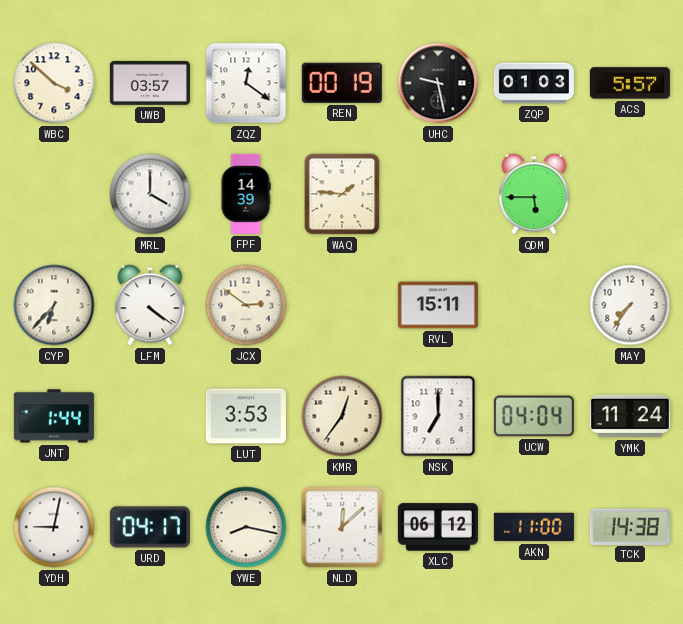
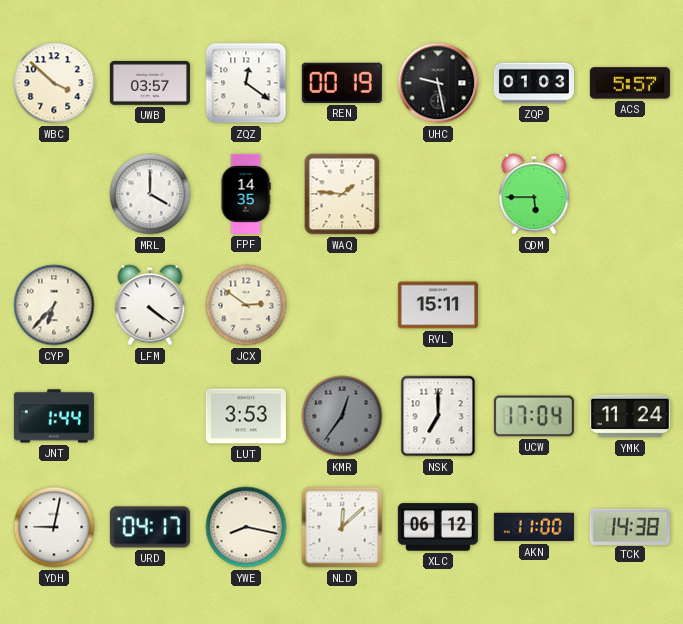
FPF: 14:39 -> 14:35 (246, 194)
MAY: 7:36 -> none (630, 305)
KMR dial: cream -> grey (342, 416)
UCW: 04:04 -> 17:04 (534, 416)
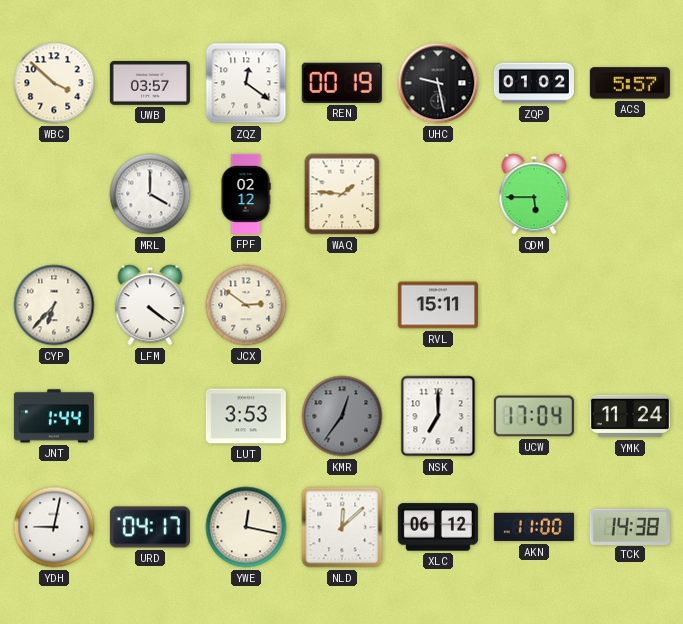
ZQP: 01:03 -> 01:02 (534, 83)
FPF: 14:35 -> 02:12 (246, 194)
YWE: 8:17 -> 12:17 (246, 527)
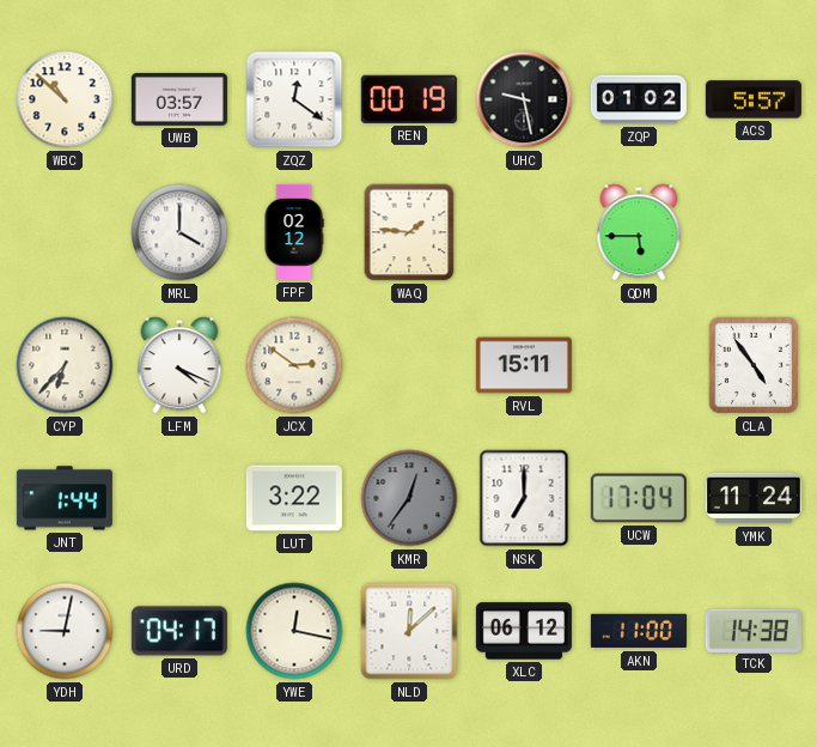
WBC: 3:52 -> 10:52 (65, 99)
LFM: 4:21 -> 4:19 (179, 365)
CLA: none -> 4:54 (754, 365)
LUT: 3:53 -> 3:22 (294, 498)
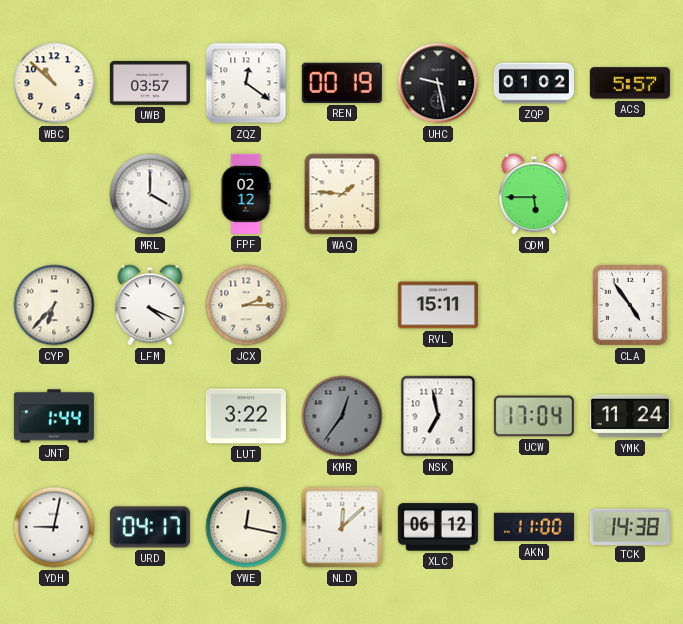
JCX: 2:51 -> 2:15 (246, 305)
NSK: 7:00 -> 6:58 (438, 416)
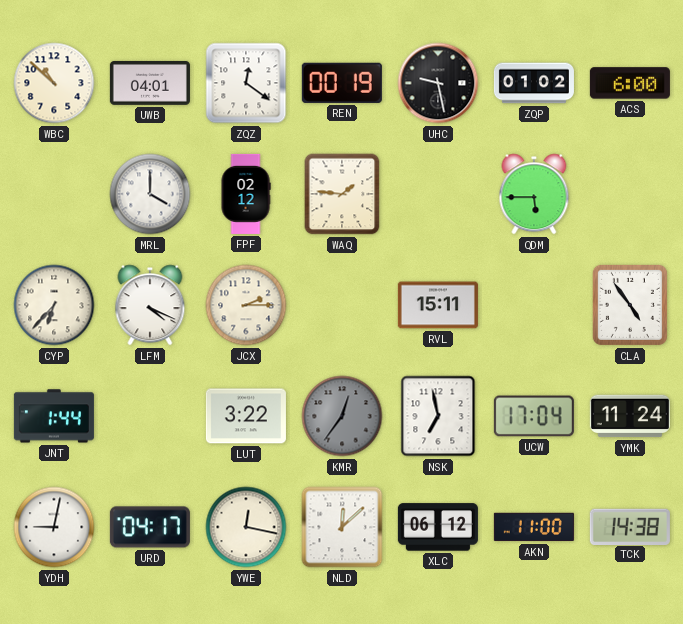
UWB: 03:57 -> 04:01 (150, 83)
ACS: 5:57 -> 6:00 (630, 83)
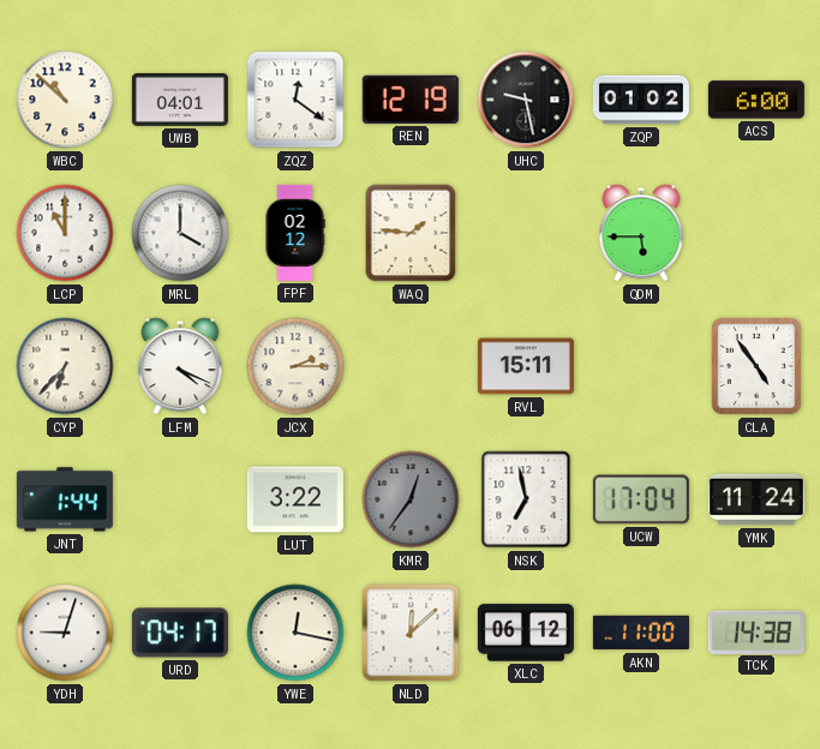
REN: 00:19 -> 12:19 (411, 100)
LCP: none -> 11:00 (65, 233)
YDH: 9:02 -> 9:03 (65, 633)
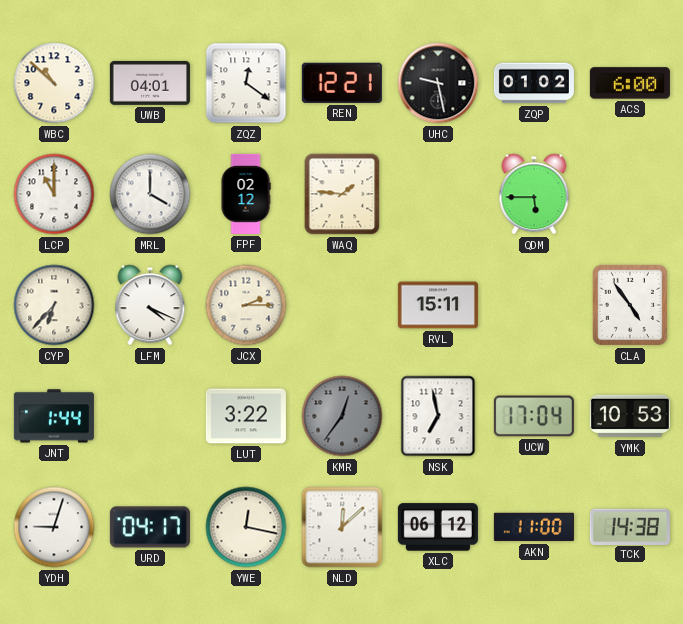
REN: 12:19 -> 12:21 (342, 83)
YMK: 11:24 -> 10:53 (630, 416)
